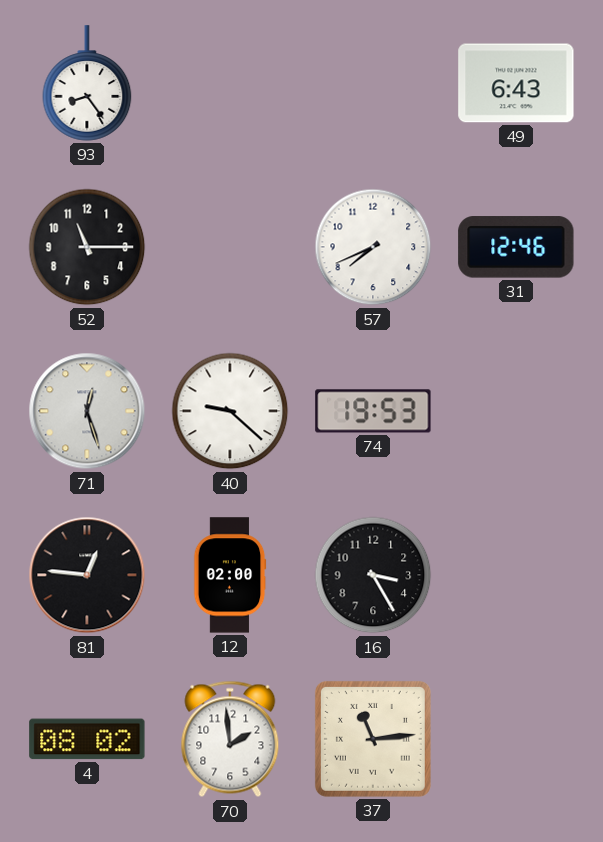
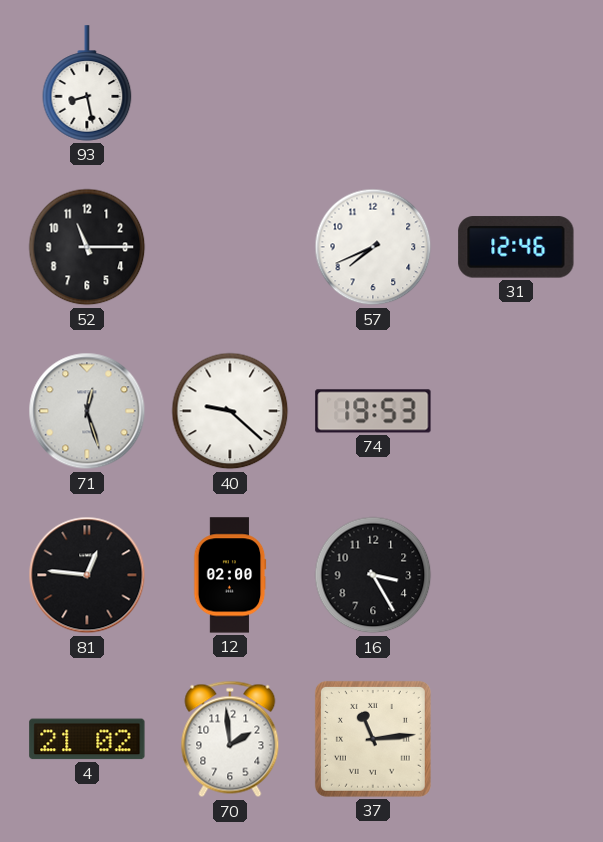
93: 8:24 -> 8:28 (87, 83)
49: 6:43 -> none (516, 83)
4: 08:02 -> 21:02 (87, 739)
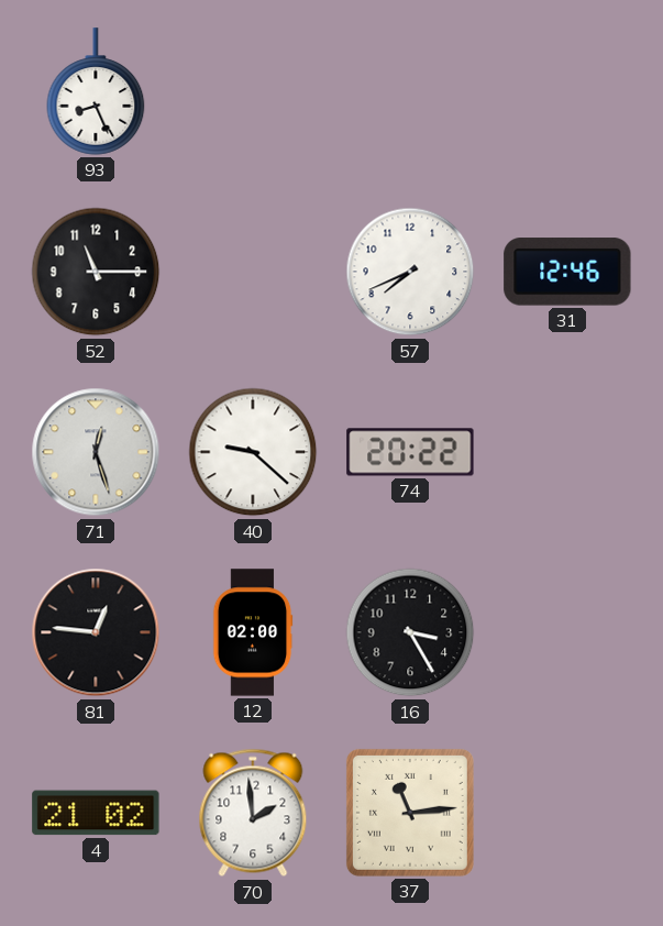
93: 8:28 -> 8:26 (96, 91)
74: 19:53 -> 20:22 (410, 452)
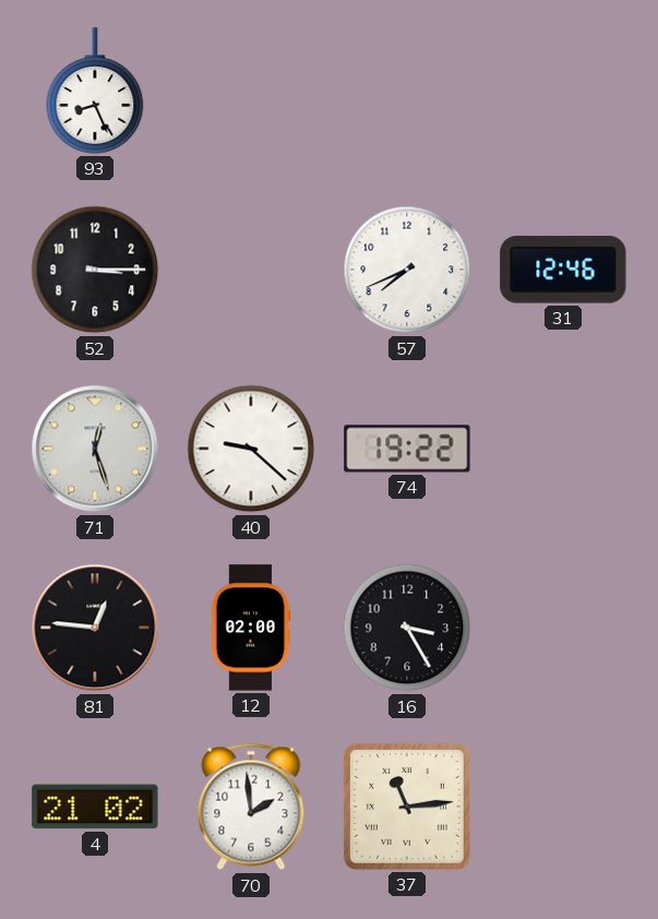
52: 11:15 -> 3:15 (95, 270)
74: 20:22 -> 19:22 (407, 449)
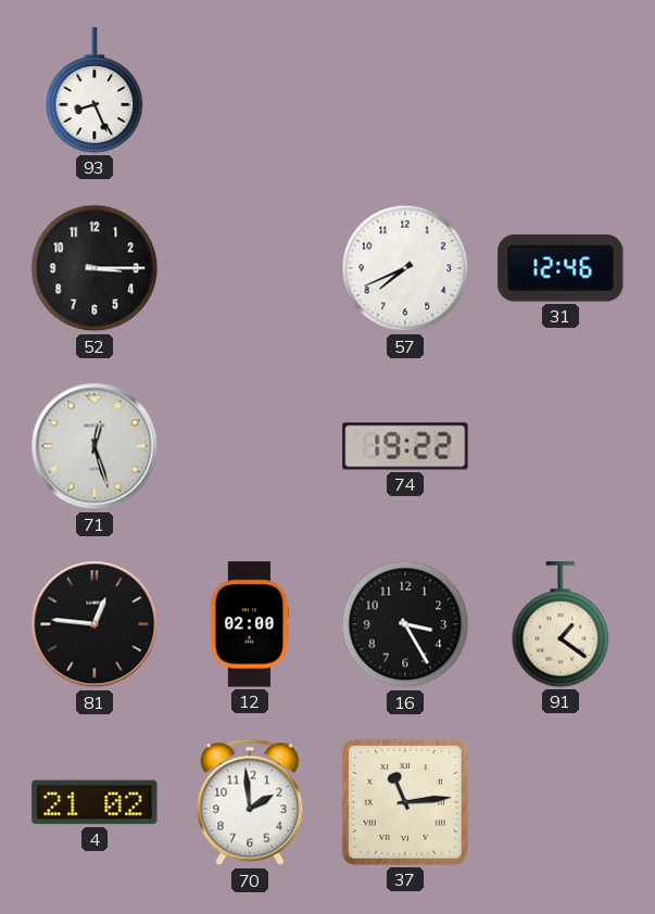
40: 9:22 -> none (251, 449)
91: none -> 1:21 (560, 624)
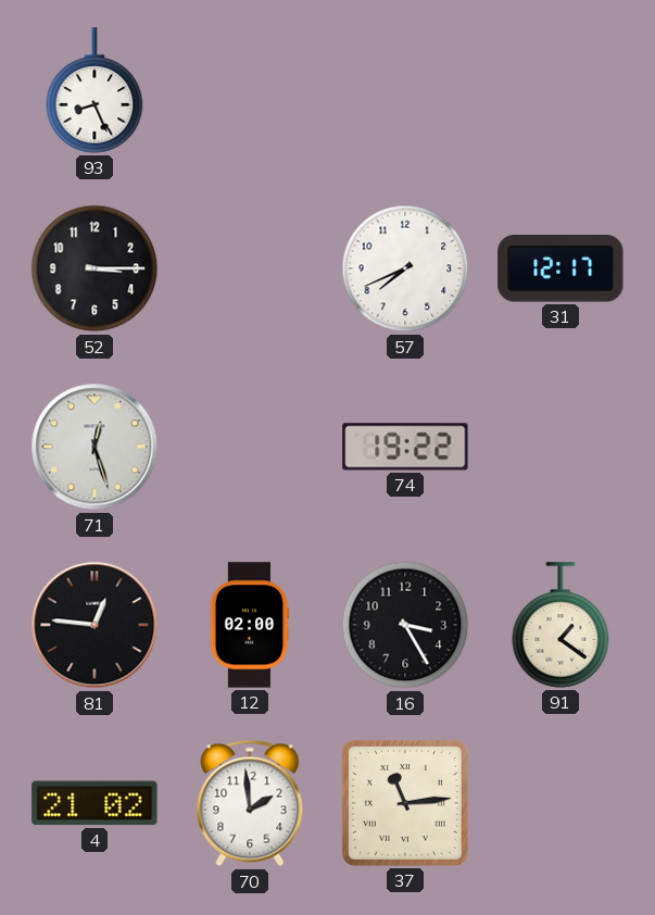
31: 12:46 -> 12:17 (560, 268)
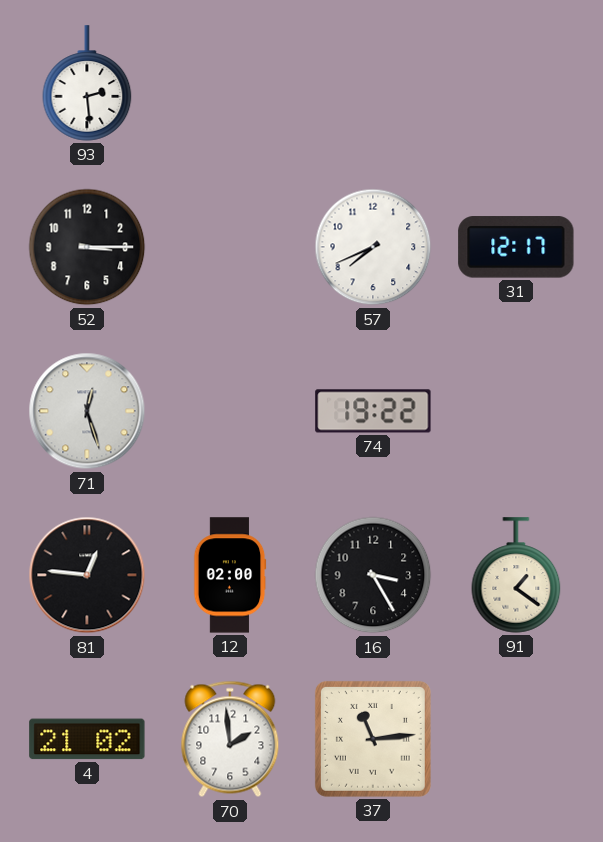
93: 8:26 -> 2:29 (87, 83)
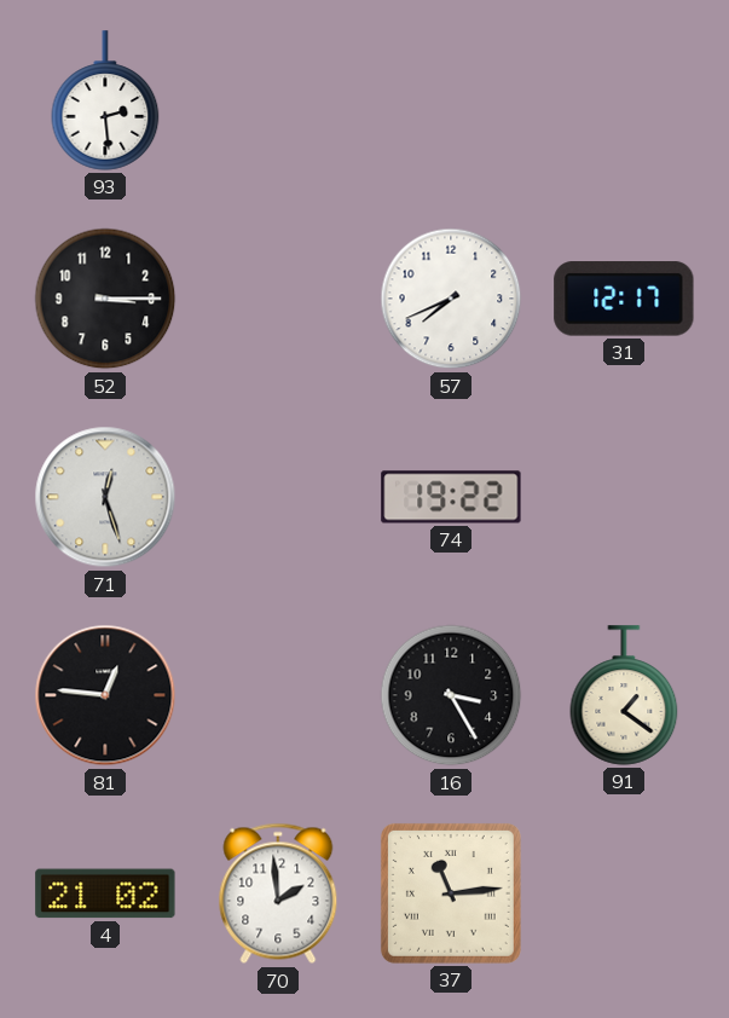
12: 02:00 -> none (230, 575)
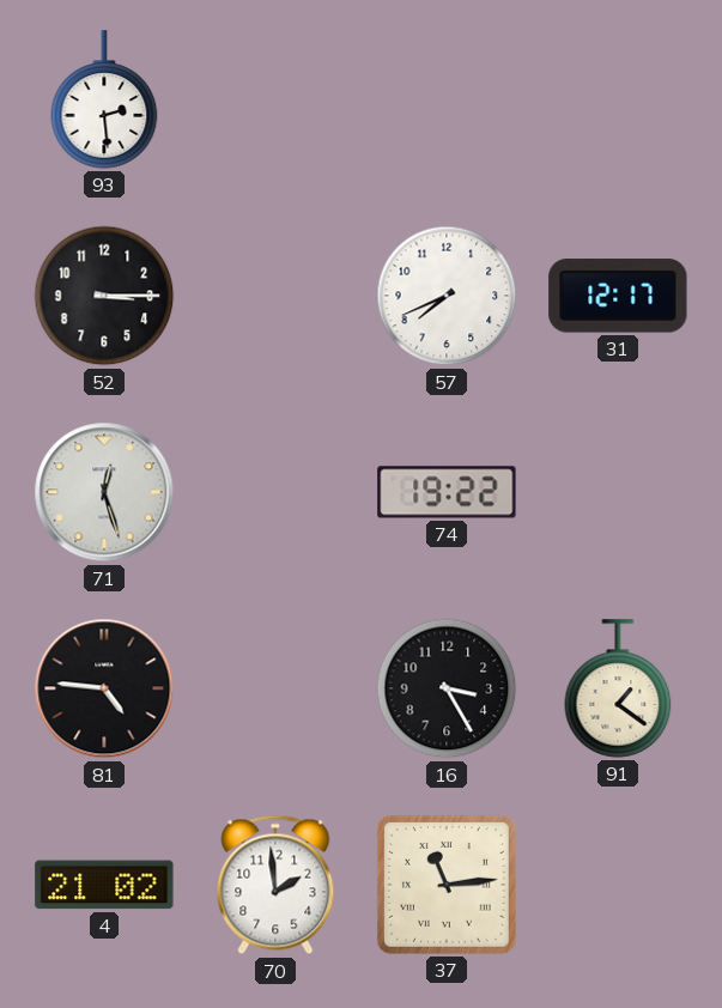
81: 12:46 -> 4:46 (104, 688)
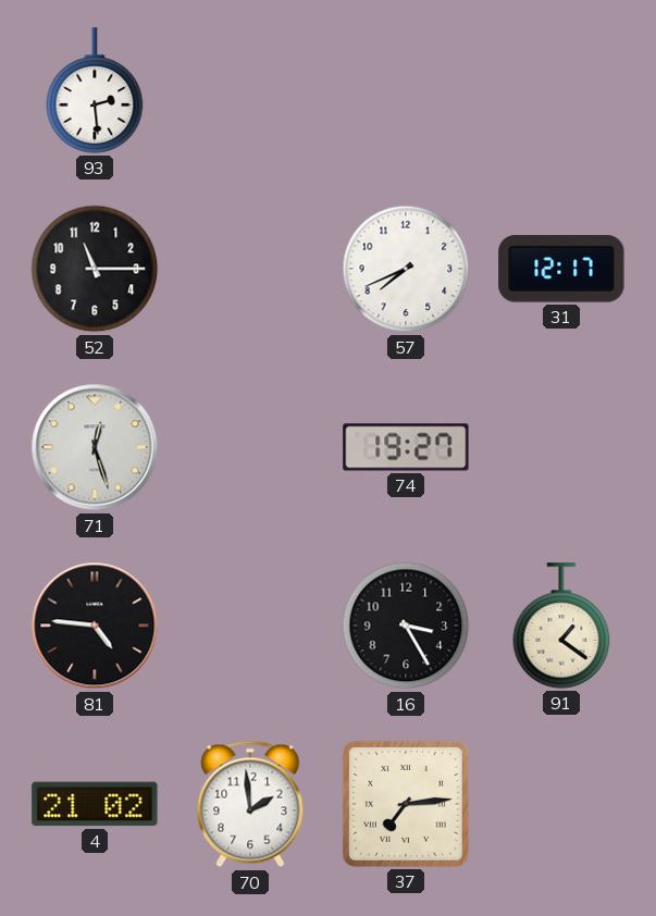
52: 3:15 -> 11:15 (95, 269)
74: 19:22 -> 19:27 (406, 447)
37: 11:14 -> 7:14 (406, 804)
